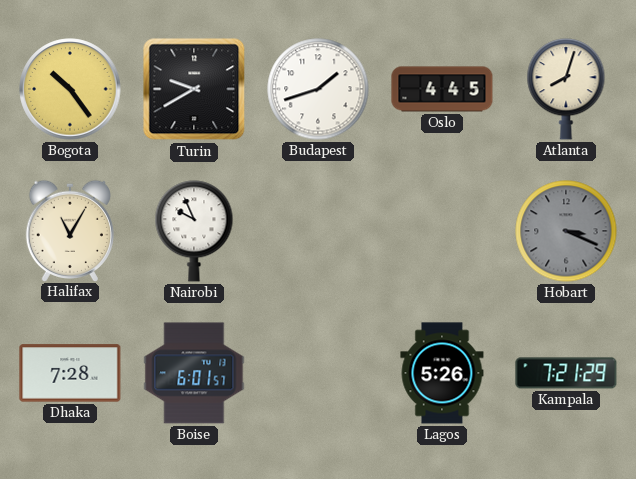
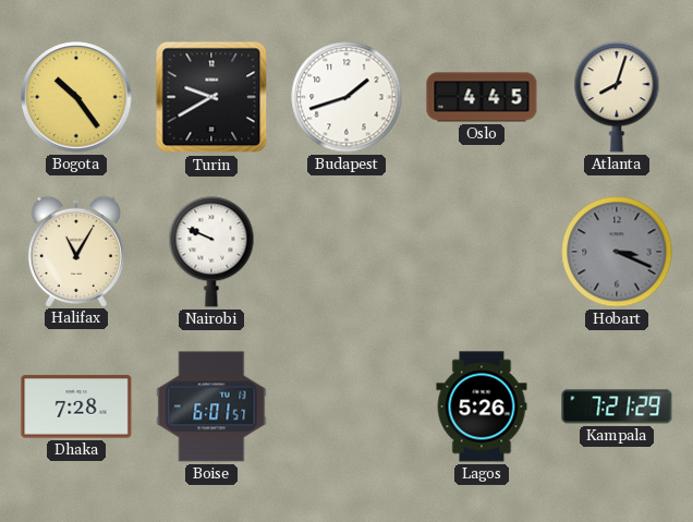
Nairobi: 9:56 -> 9:49 (211, 252)
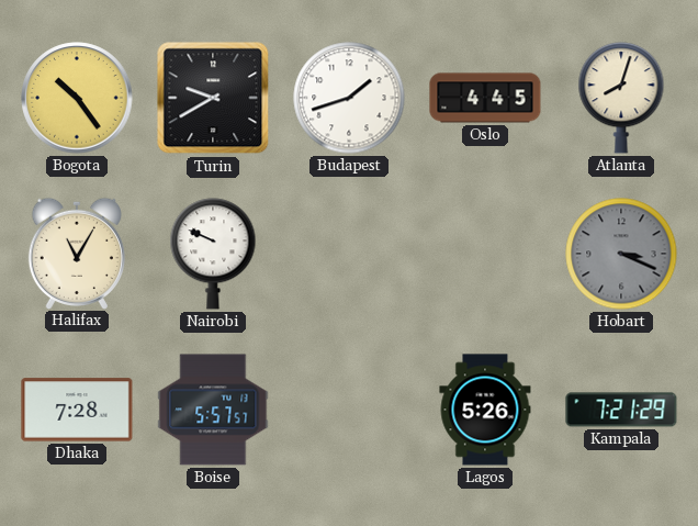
Boise: 6:01 -> 5:57 (213, 410)
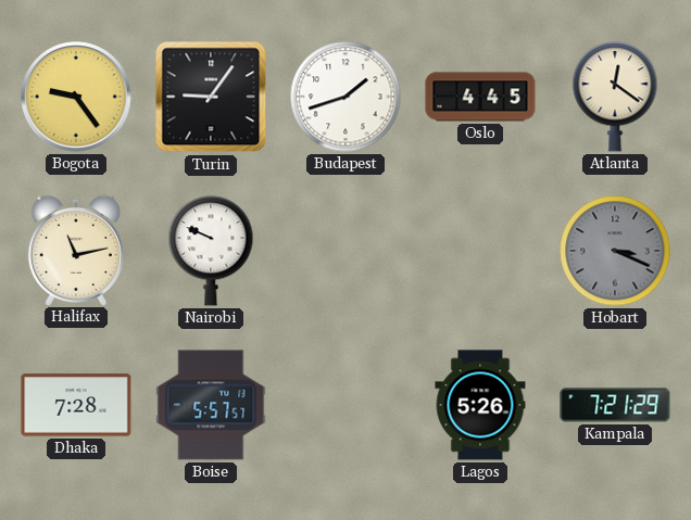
Bogota: 10:24 -> 9:24 (76, 97)
Turin: 9:40 -> 9:06 (211, 97)
Atlanta: 8:03 -> 12:21 (615, 97)
Halifax: 11:05 -> 11:13 (76, 250)
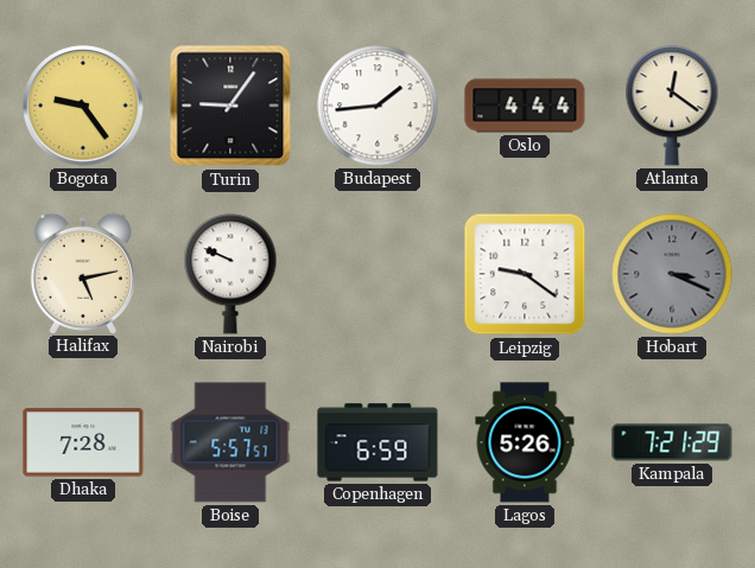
Budapest: 1:42 -> 1:44 (377, 106)
Oslo: 4:45 -> 4:44 (525, 106)
Halifax: 11:13 -> 5:13 (83, 273)
Leipzig: none -> 9:21 (525, 274)
Copenhagen: none -> 6:59 (377, 442)
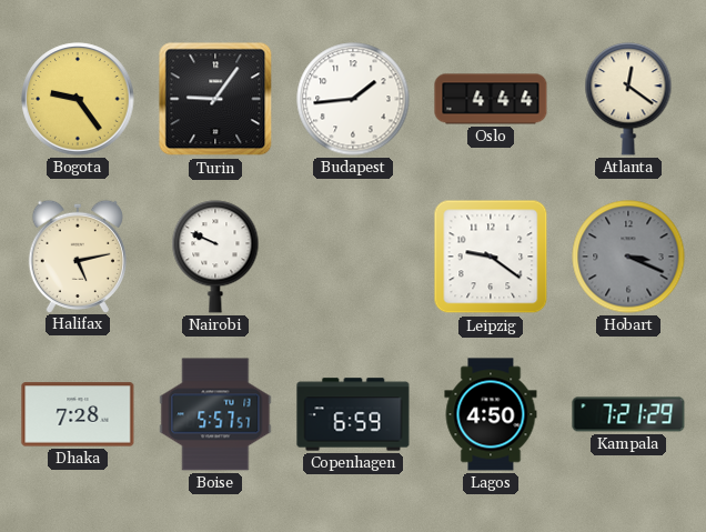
Lagos: 5:26 -> 4:50 (491, 414)
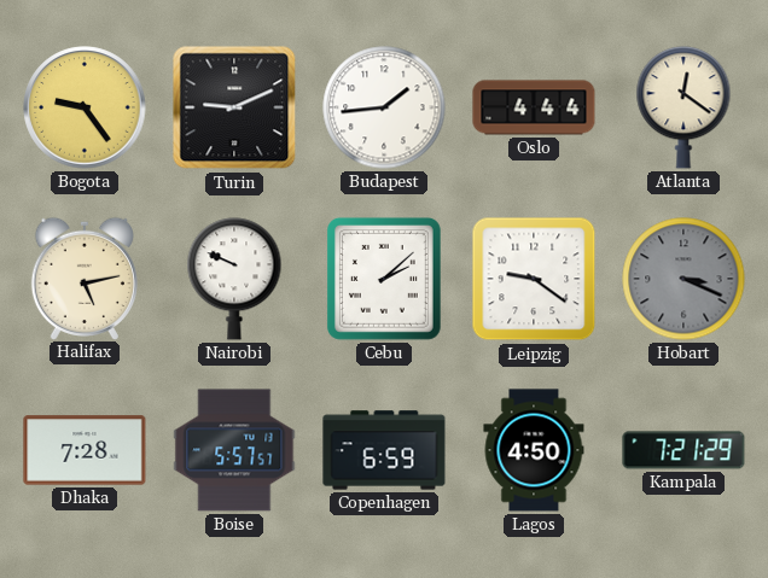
Turin: 9:06 -> 9:11 (234, 107)
Cebu: none -> 2:08 (384, 279)
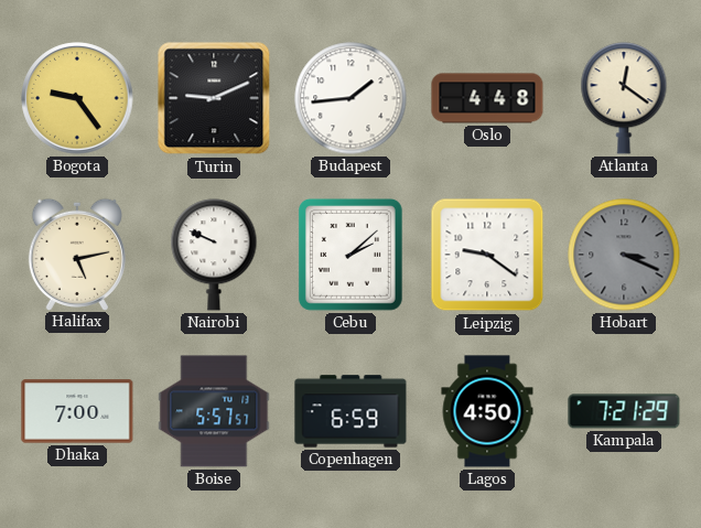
Oslo: 4:44 -> 4:48 (487, 98)
Dhaka: 7:28 -> 7:00 (77, 411)
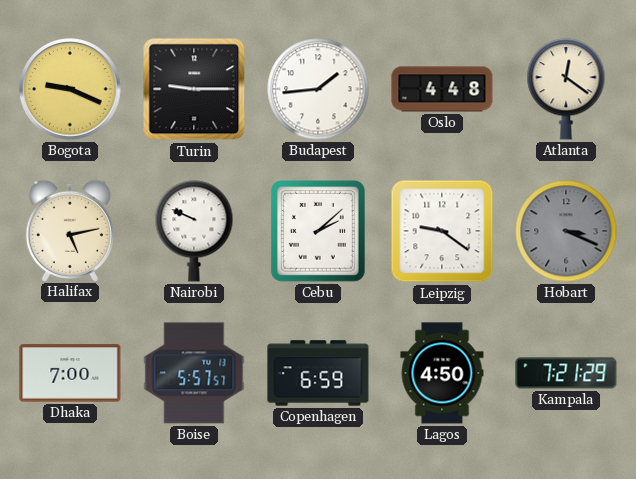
Bogota: 9:24 -> 9:19 (70, 89)
Turin: 9:11 -> 9:15 (194, 89)
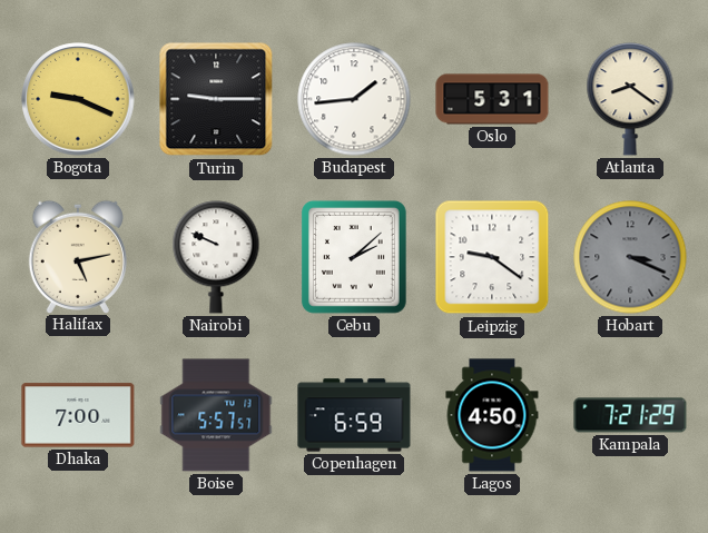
Oslo: 4:48 -> 5:31 (492, 99)
Atlanta: 12:21 -> 8:21 (630, 99)
